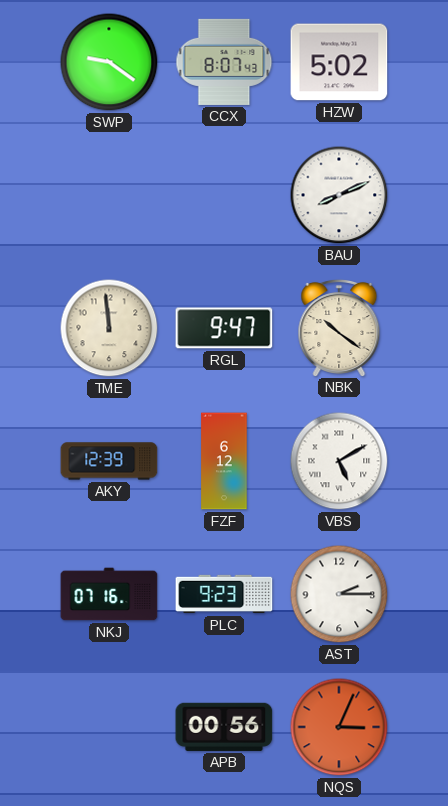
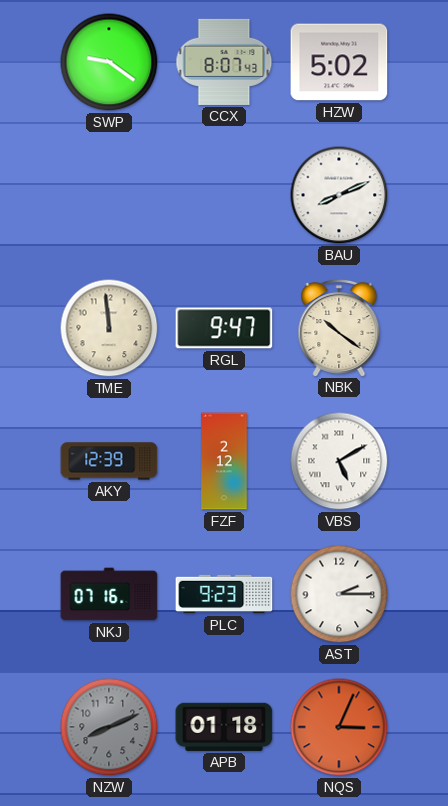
FZF: 6:12 -> 2:12 (224, 461)
NZW: none -> 8:11 (109, 727)
APB: 00:56 -> 01:18 (224, 727)
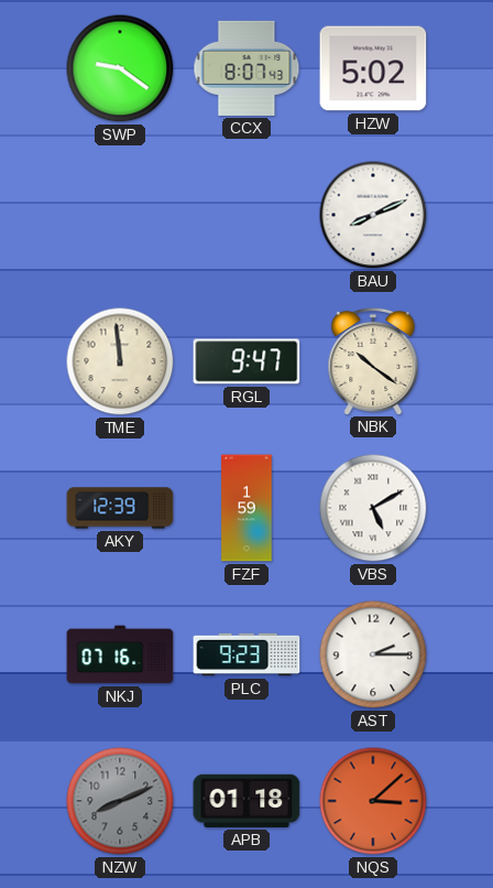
FZF: 2:12 -> 1:59 (246, 508)
NQS: 3:04 -> 3:08 (373, 801)
